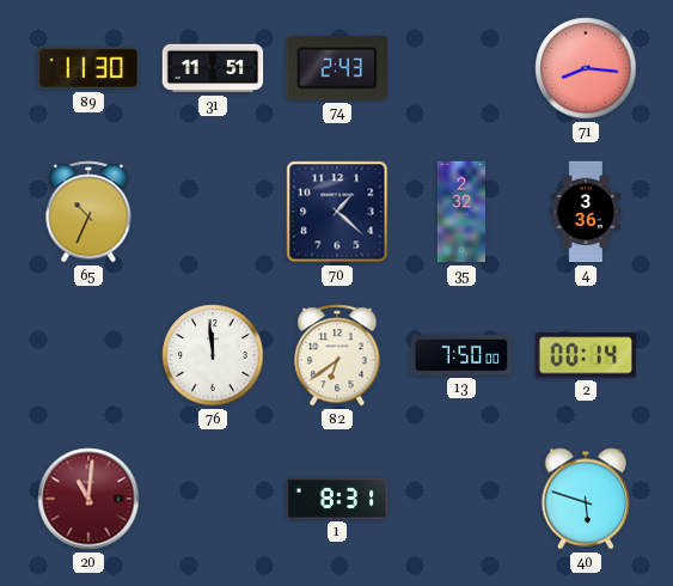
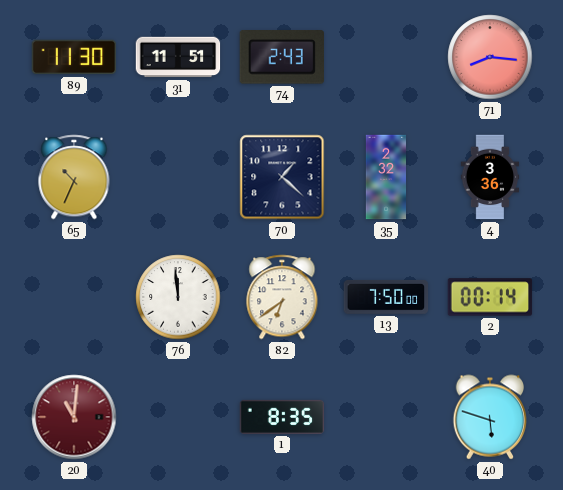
1: 8:31 -> 8:35 (282, 417)
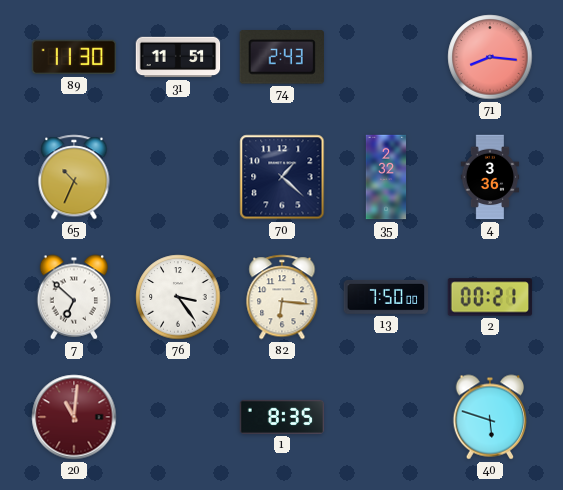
7: none -> 6:52 (74, 297)
76: 11:59 -> 3:24 (178, 297)
82: 6:39 -> 6:16 (282, 297)
2: 00:14 -> 00:21 (490, 297)
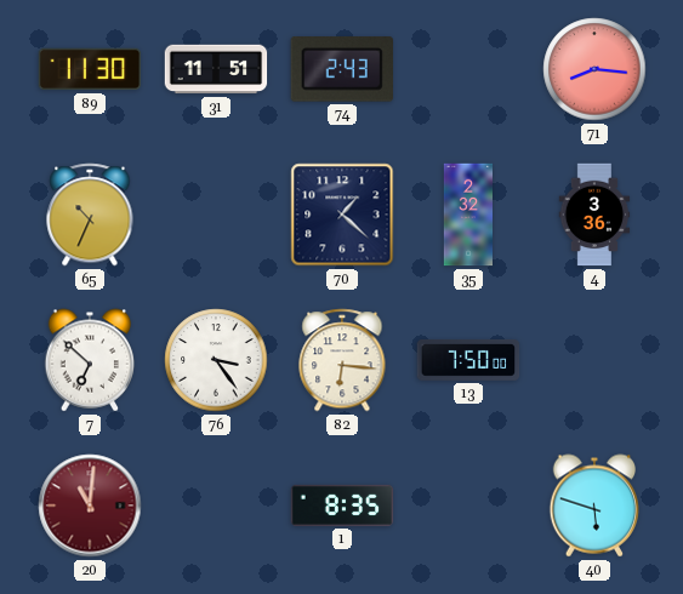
2: 00:21 -> none (490, 297)
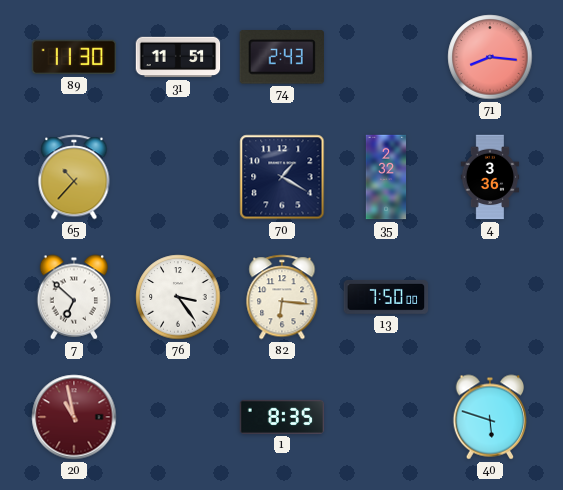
65: 10:34 -> 10:37 (74, 177)
70: 1:22 -> 1:20 (282, 177)
20: 11:01 -> 10:58 (74, 417)
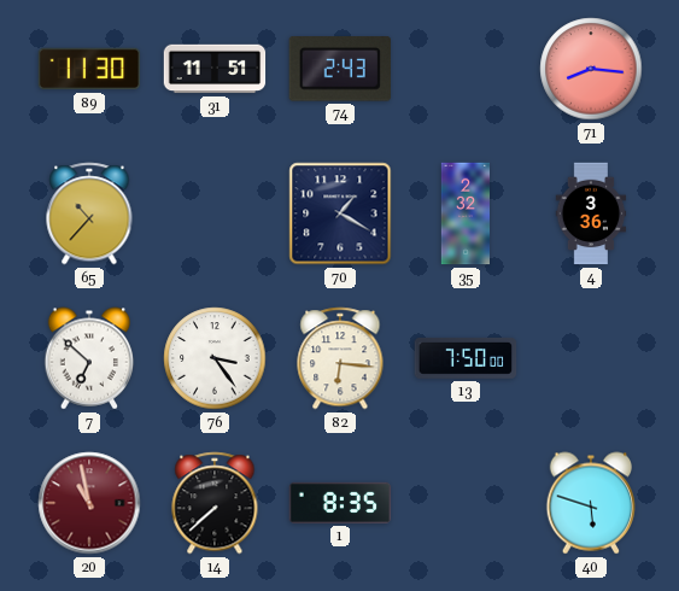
14: none -> 7:38 (215, 503)
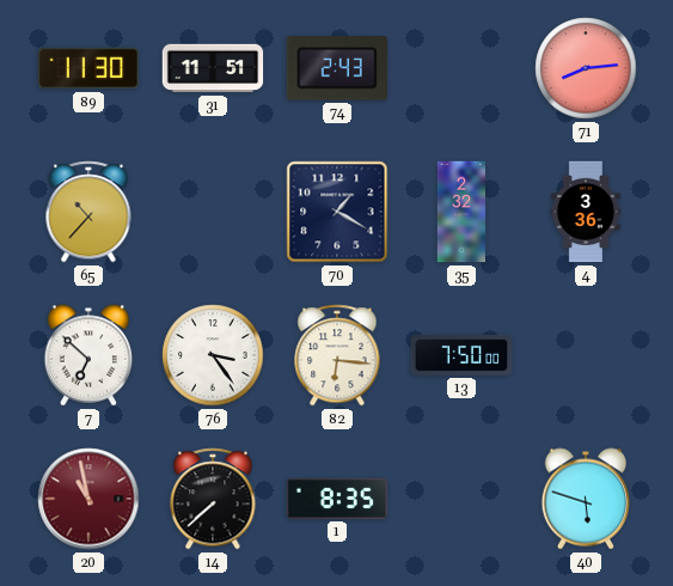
71: 8:16 -> 8:14 (586, 68)
